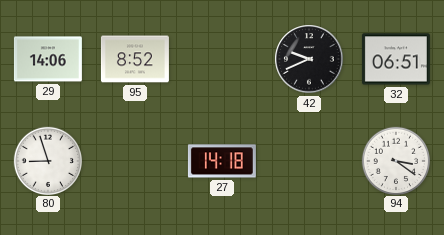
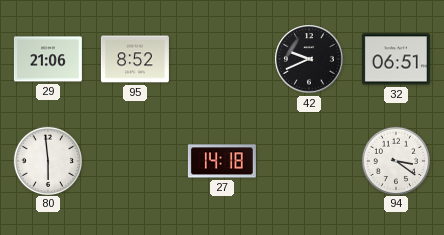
29: 14:06 -> 21:06 (48, 59)
80: 8:57 -> 5:59 (47, 160)
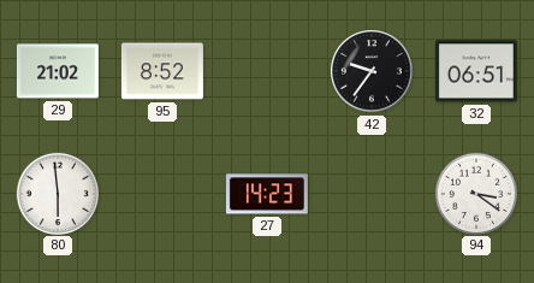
29: 21:06 -> 21:02 (58, 71)
42: 9:41 -> 9:36 (372, 71)
27: 14:18 -> 14:23 (267, 194)
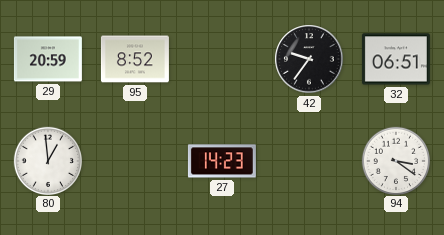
29: 21:02 -> 20:59 (48, 59)
80: 5:59 -> 12:59 (47, 160)
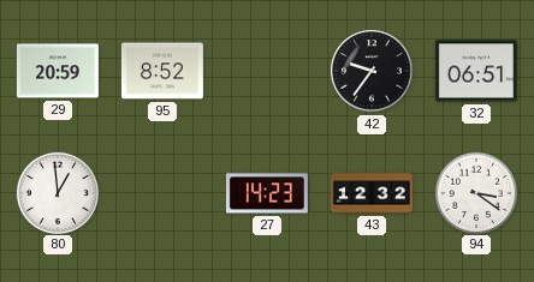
43: none -> 12:32 (372, 193)
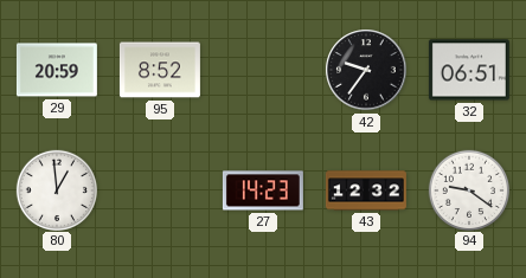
94: 3:21 -> 9:21 (468, 189)
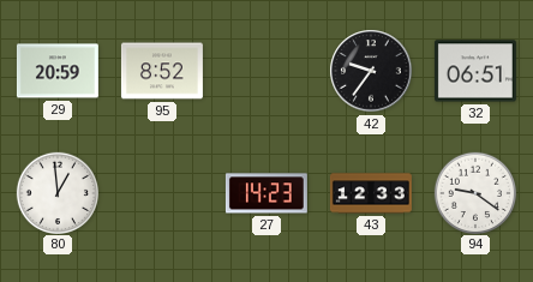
43: 12:32 -> 12:33 (371, 193)
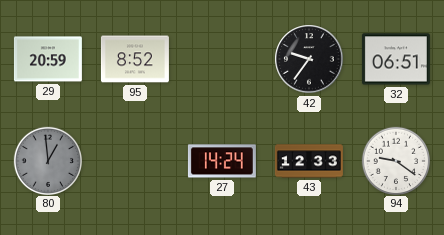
80 dial: white -> grey (47, 160)
27: 14:23 -> 14:24 (222, 161)
